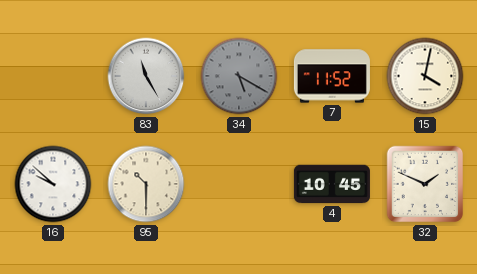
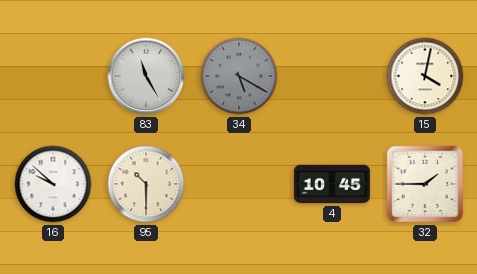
7: 11:52 -> none (332, 76)
32: 1:49 -> 1:45 (425, 184)
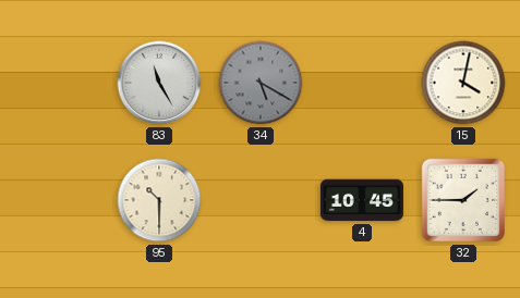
16: 9:52 -> none (53, 184)
